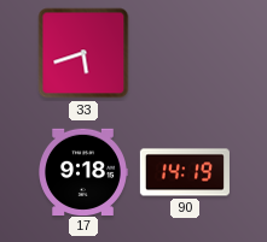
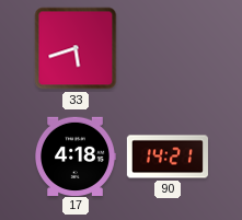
17: 9:18 -> 4:18 (76, 155)
90: 14:19 -> 14:21 (168, 157)
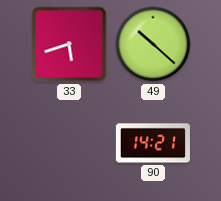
49: none -> 10:22 (153, 44)
17: 4:18 -> none (76, 155)
